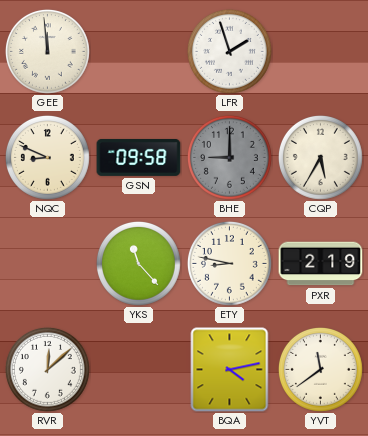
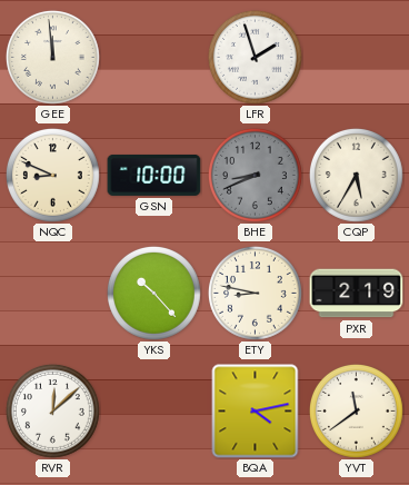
GSN: 09:58 -> 10:00 (154, 176)
BHE: 9:00 -> 8:41 (255, 175)
YKS: 11:23 -> 10:23 (153, 293)
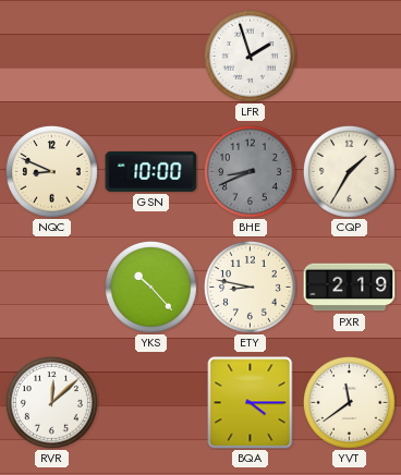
GEE: 11:59 -> none (52, 57)
CQP: 5:35 -> 1:35 (349, 171)
BQA: 4:13 -> 4:15 (251, 403)
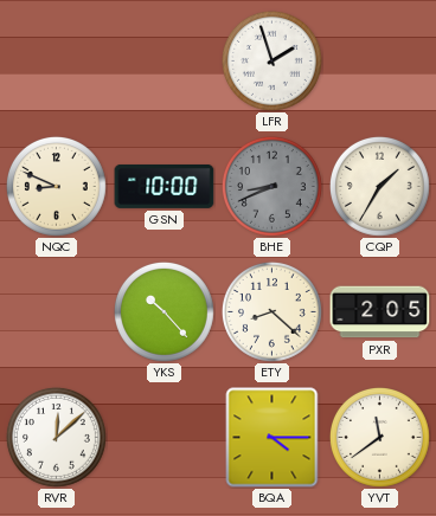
ETY: 8:47 -> 8:22 (271, 311)
PXR: 2:19 -> 2:05 (380, 312)
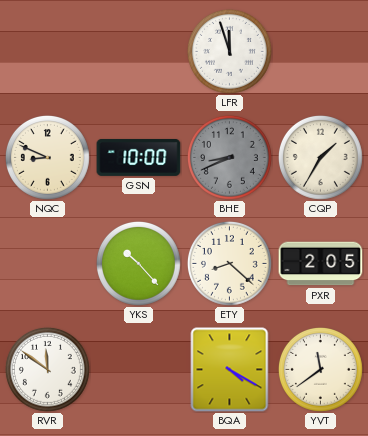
LFR: 1:57 -> 11:57 (229, 51)
RVR: 12:08 -> 11:51 (47, 369)
BQA: 4:15 -> 4:20 (230, 370)
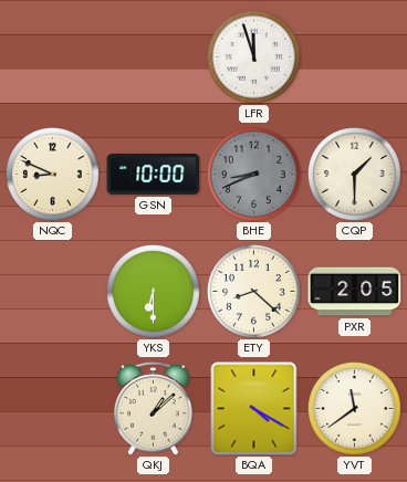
CQP: 1:35 -> 1:30 (354, 174)
YKS: 10:23 -> 6:30 (153, 291)
RVR: 11:51 -> none (47, 369)
QKJ: none -> 1:08 (154, 409)
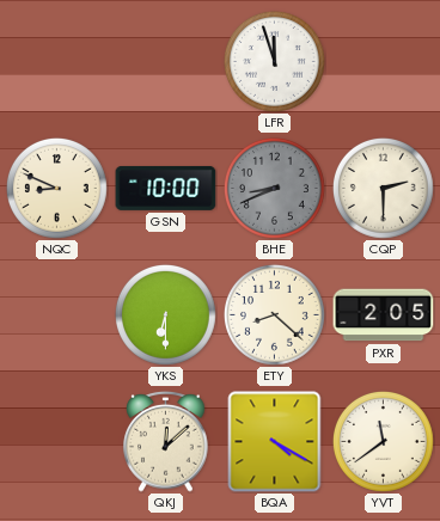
CQP: 1:30 -> 2:30 (383, 188)
QKJ: 1:08 -> 12:08 (166, 442)
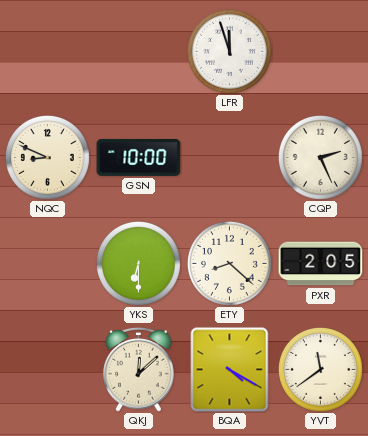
BHE: 8:41 -> none (274, 188)
CQP: 2:30 -> 2:26 (320, 157)
